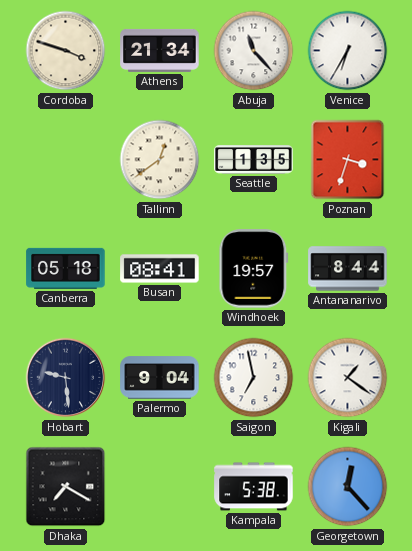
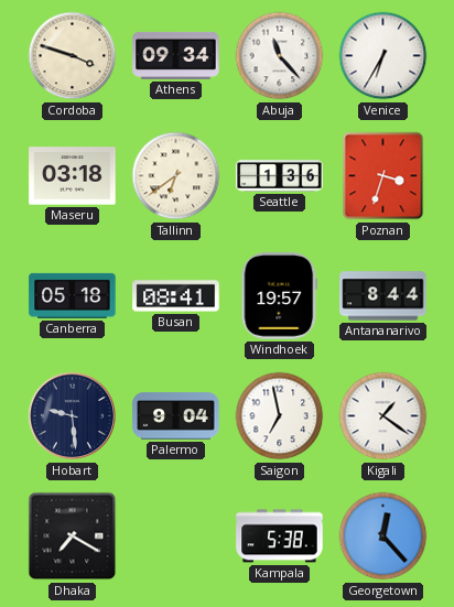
Athens: 21:34 -> 09:34 (176, 55)
Maseru: none -> 03:18 (73, 176)
Tallinn: 12:39 -> 6:39 (176, 176)
Seattle: 1:35 -> 1:36 (280, 176)
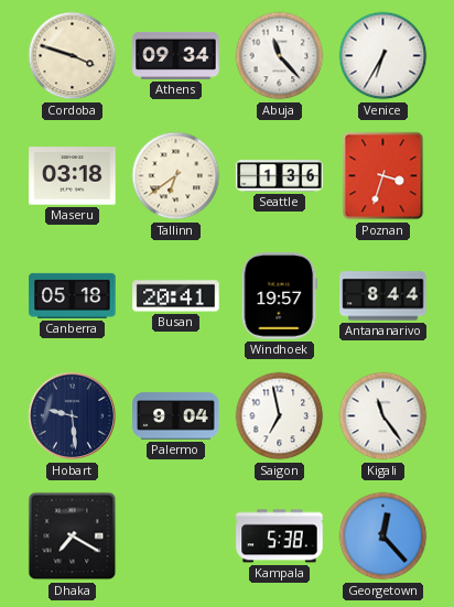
Busan: 08:41 -> 20:41 (176, 296)
Kigali: 1:21 -> 11:24 (383, 416)
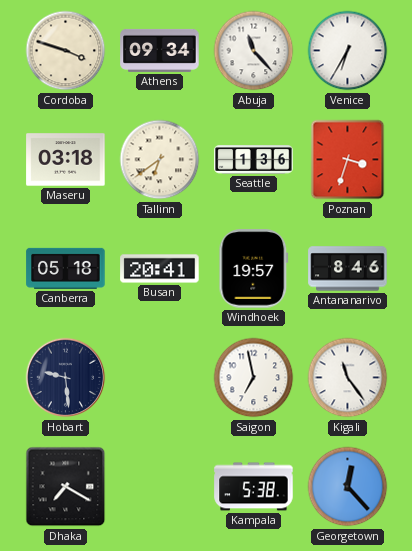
Antananarivo: 8:44 -> 8:46 (348, 269)
Palermo: 9:04 -> none (176, 416)
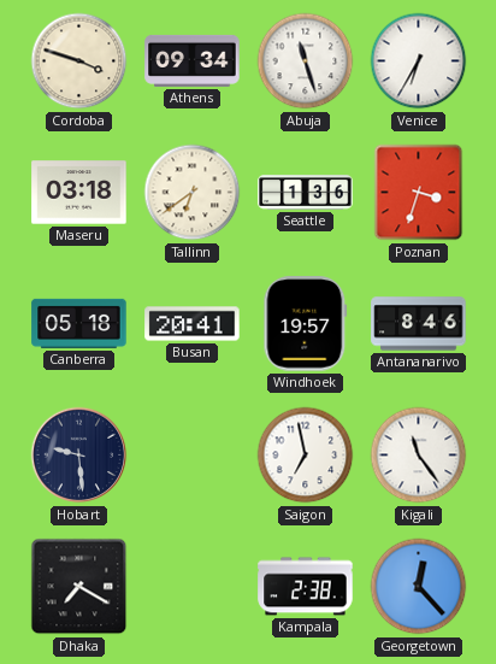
Abuja: 11:23 -> 11:27 (306, 61)
Kampala: 5:38 -> 2:38 (306, 587)
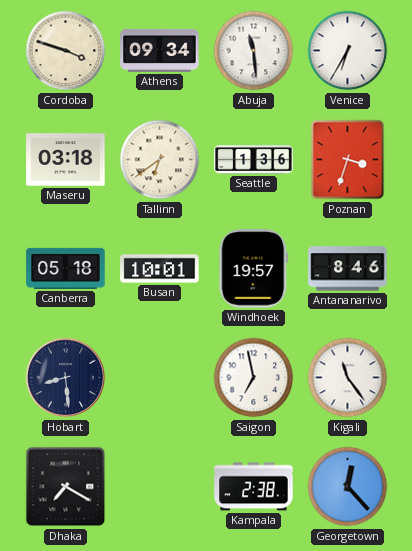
Abuja: 11:27 -> 11:29 (254, 51)
Busan: 20:41 -> 10:01 (160, 269)
Hobart: 9:29 -> 8:29 (66, 378)
